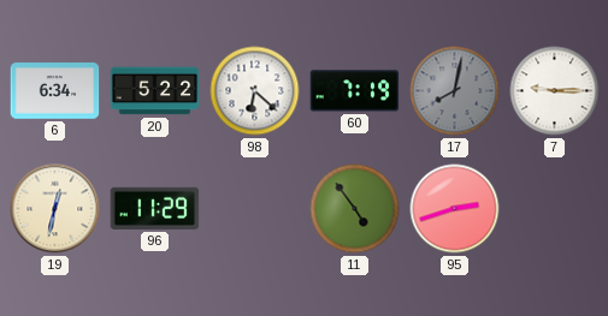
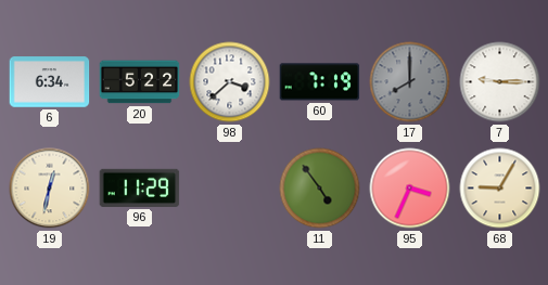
98: 6:22 -> 3:38 (230, 82)
17: 8:02 -> 8:00 (410, 82)
95: 2:42 -> 3:34 (410, 189)
68: none -> 9:05 (500, 189)
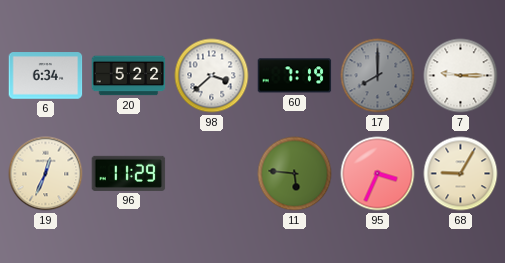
19: 12:32 -> 12:34 (46, 174)
11: 4:54 -> 5:46 (295, 174)
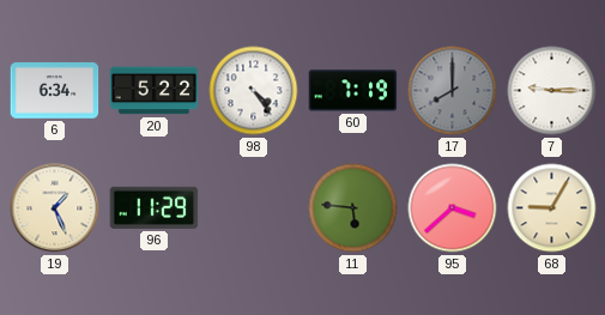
98: 3:38 -> 4:24 (254, 91)
19: 12:34 -> 1:26 (55, 208)
95: 3:34 -> 3:38 (453, 208)
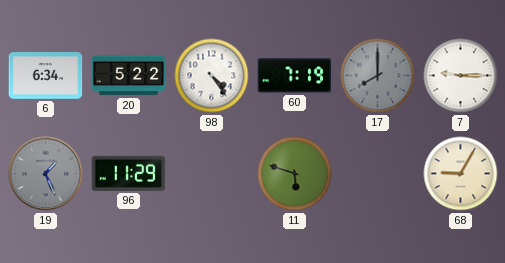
19 dial: cream -> grey (46, 174)
11: 5:46 -> 5:48 (295, 174)
95: 3:38 -> none (453, 208)
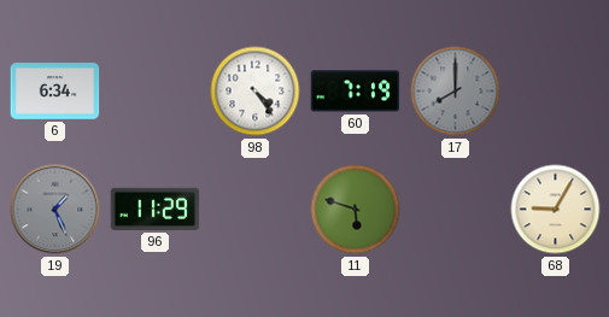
20: 5:22 -> none (129, 76)
7: 9:15 -> none (461, 76)
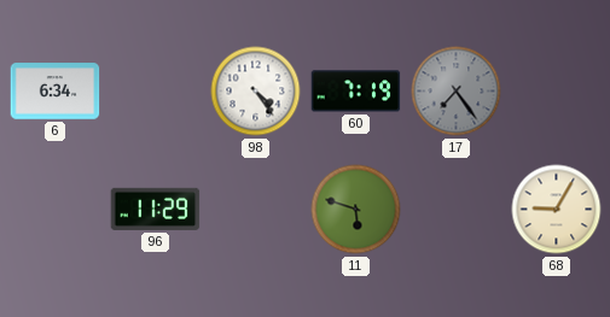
17: 8:00 -> 7:24 (457, 92)
19: 1:26 -> none (55, 210)
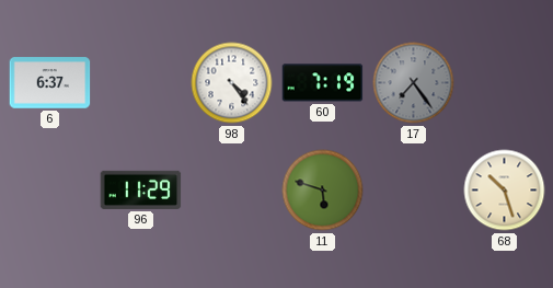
6: 6:34 -> 6:37 (50, 83)
68: 9:05 -> 10:27 (505, 191)
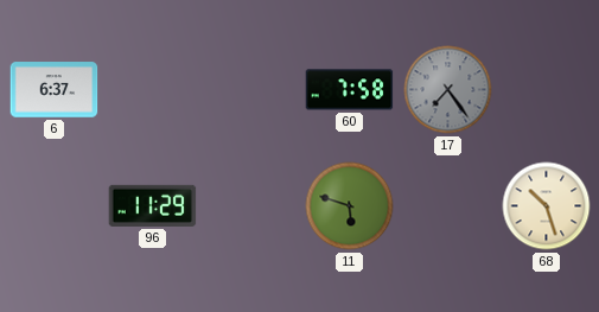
98: 4:24 -> none (232, 83)
60: 7:19 -> 7:58 (350, 90)
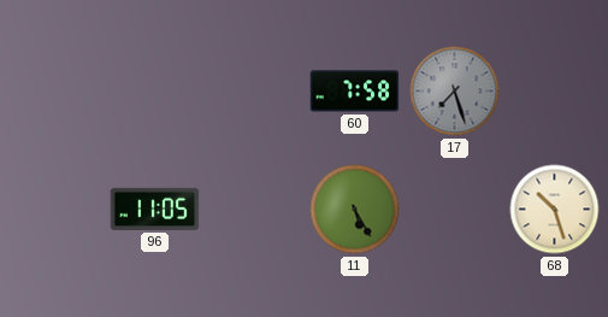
6: 6:37 -> none (55, 90)
17: 7:24 -> 7:27 (455, 92)
96: 11:29 -> 11:05 (155, 209)
11: 5:48 -> 5:25 (355, 210)
